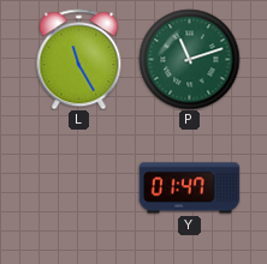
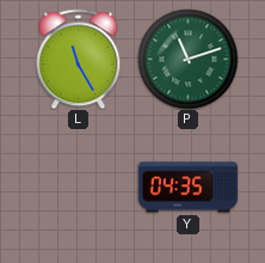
Y: 01:47 -> 04:35 (187, 188)
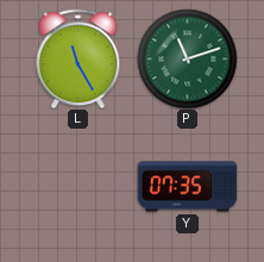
Y: 04:35 -> 07:35 (187, 187)
